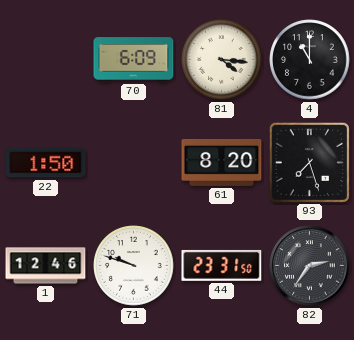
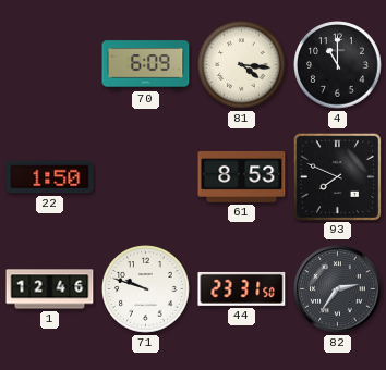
61: 8:20 -> 8:53 (242, 176)
93: 7:27 -> 7:49 (337, 176)
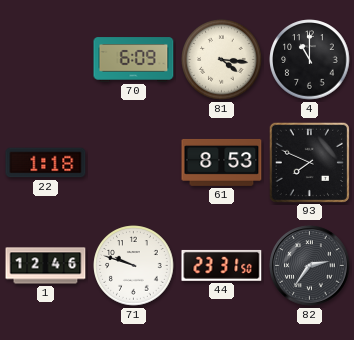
22: 1:50 -> 1:18 (46, 163)
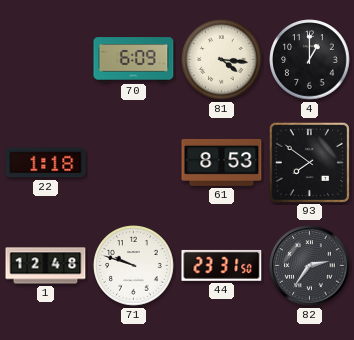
4: 11:00 -> 1:00 (310, 60)
93: 7:49 -> 7:51 (309, 162)
1: 12:46 -> 12:48 (46, 266)
